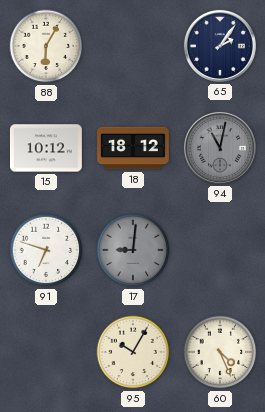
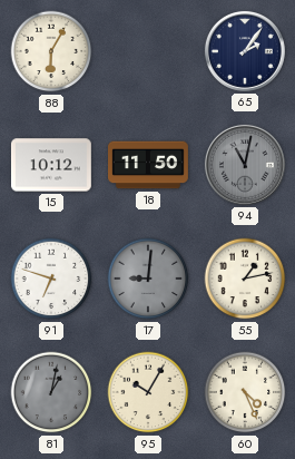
18: 18:12 -> 11:50 (149, 165)
55: none -> 1:13 (245, 279)
81: none -> 1:02 (51, 392)
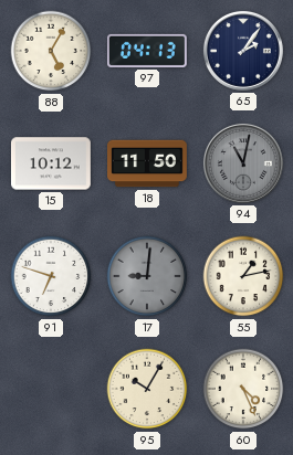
88: 6:05 -> 5:05 (51, 51)
97: none -> 04:13 (147, 51)
81: 1:02 -> none (51, 392)
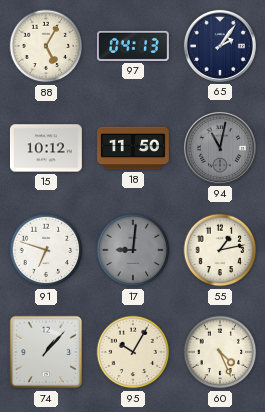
74: none -> 1:07 (46, 352)
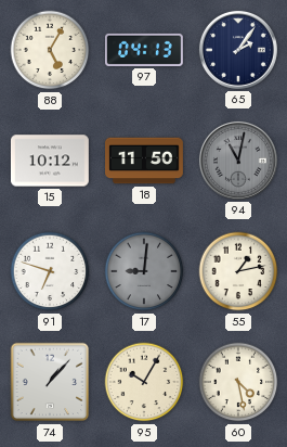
60: 4:26 -> 4:28 (238, 382)
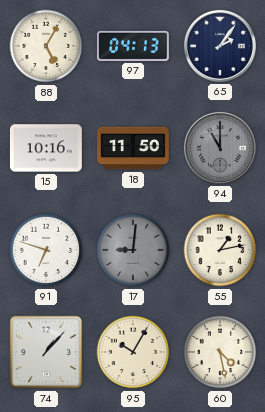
15: 10:12 -> 10:16 (46, 148)
94: 11:02 -> 11:00 (220, 148)
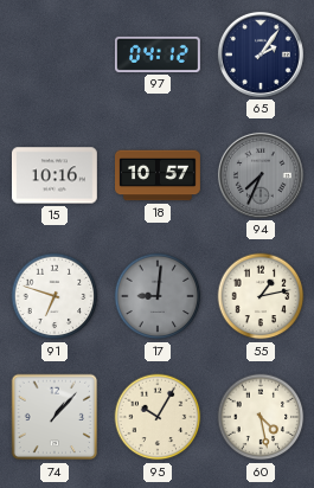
88: 5:05 -> none (46, 46)
97: 04:13 -> 04:12 (158, 54)
18: 11:50 -> 10:57 (159, 175)
94: 11:00 -> 7:34 (261, 175)
